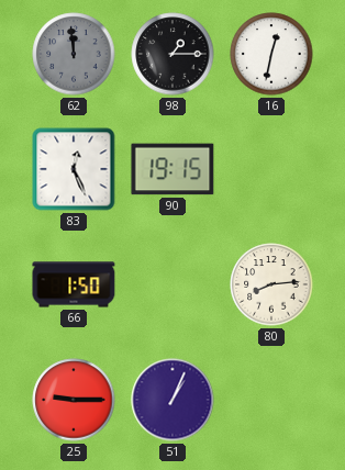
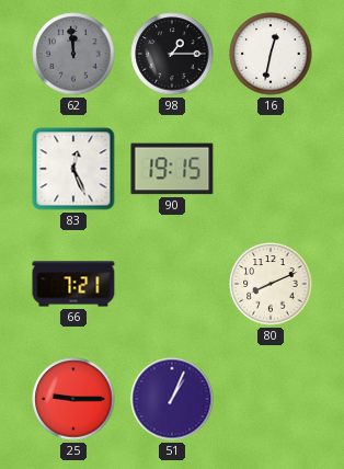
66: 1:50 -> 7:21 (73, 284)
80: 8:14 -> 8:11 (271, 284)
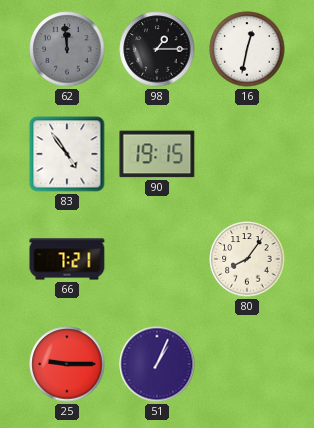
83: 12:26 -> 4:54 (67, 154)
80: 8:11 -> 8:06 (247, 259)
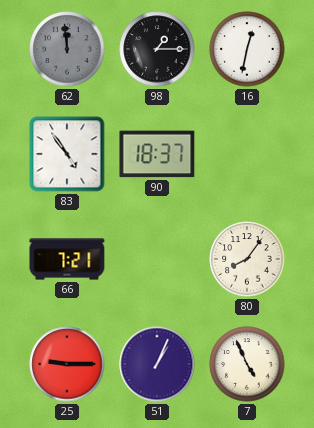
90: 19:15 -> 18:37 (157, 154)
7: none -> 4:56 (247, 364)
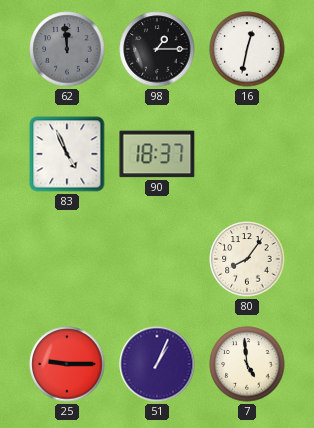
83: 4:54 -> 4:56 (67, 154)
66: 7:21 -> none (67, 259)
7: 4:56 -> 4:59 (247, 364)
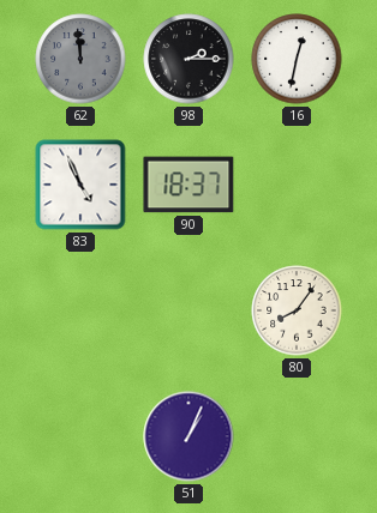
98: 1:15 -> 2:15 (188, 59)
25: 9:15 -> none (67, 364)
7: 4:59 -> none (247, 364)
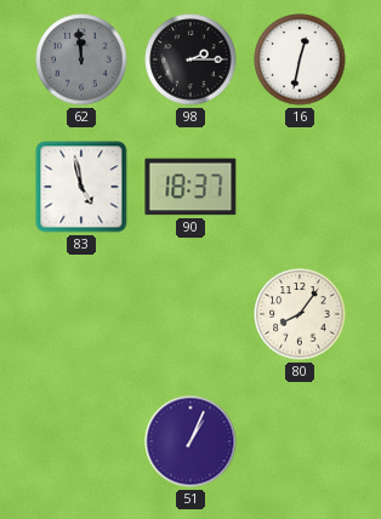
83: 4:56 -> 4:58 (81, 187)
